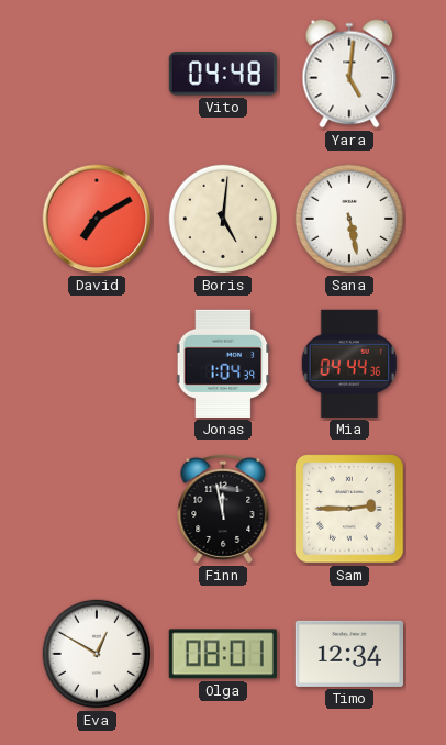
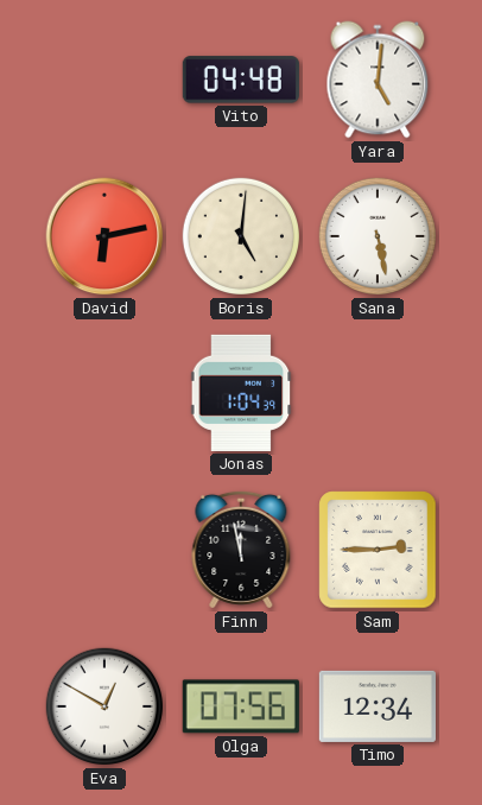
David: 7:10 -> 6:13 (104, 236)
Mia: 04:44 -> none (348, 364)
Olga: 08:01 -> 07:56 (241, 706)
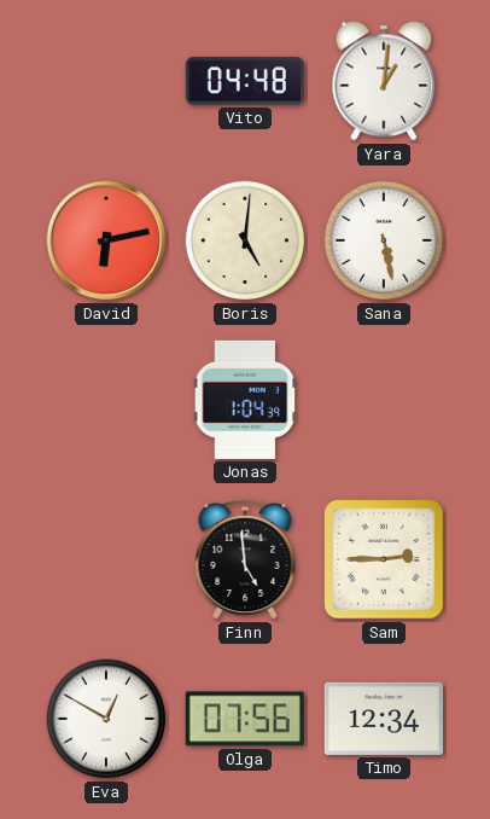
Yara: 5:01 -> 1:01 (384, 81)
Finn: 11:58 -> 4:59 (245, 559)
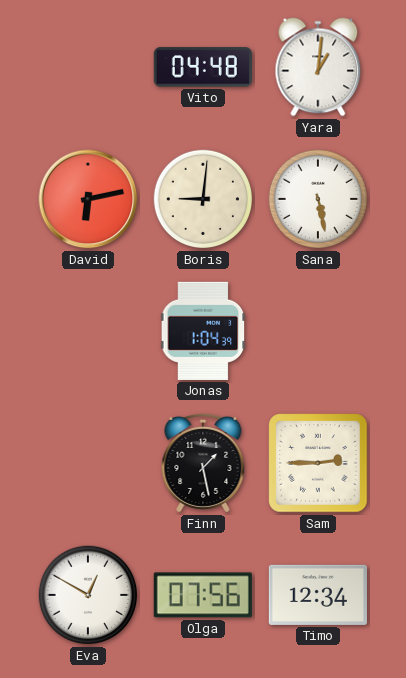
Boris: 5:01 -> 9:01 (203, 199)
Finn: 4:59 -> 1:28 (203, 463)
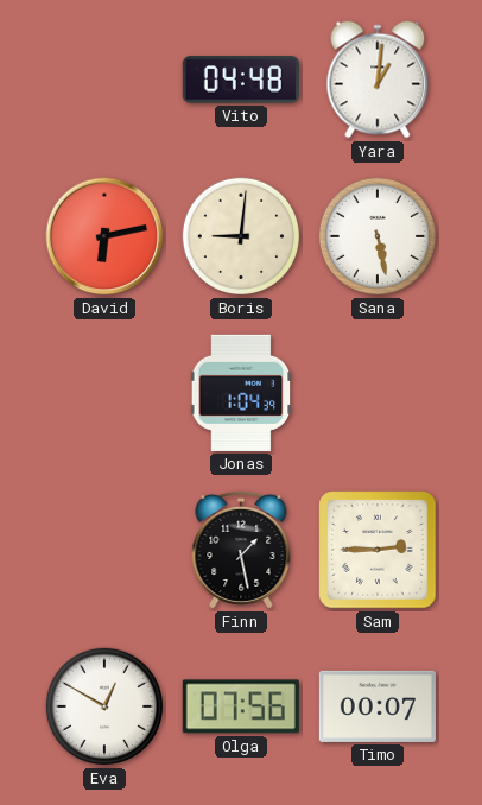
Timo: 12:34 -> 00:07 (378, 706)
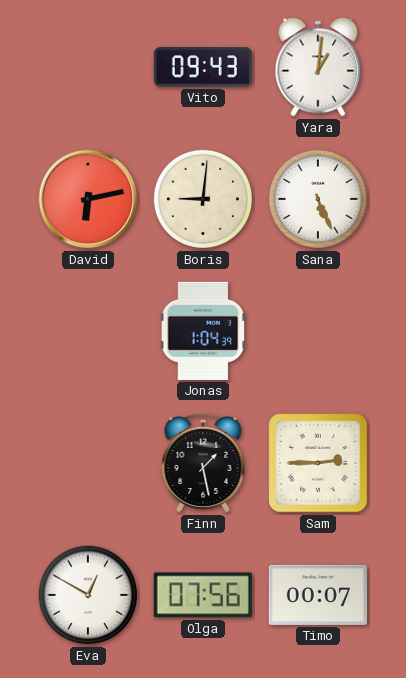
Vito: 04:48 -> 09:43 (203, 67)
Sana: 5:28 -> 5:26 (318, 199)
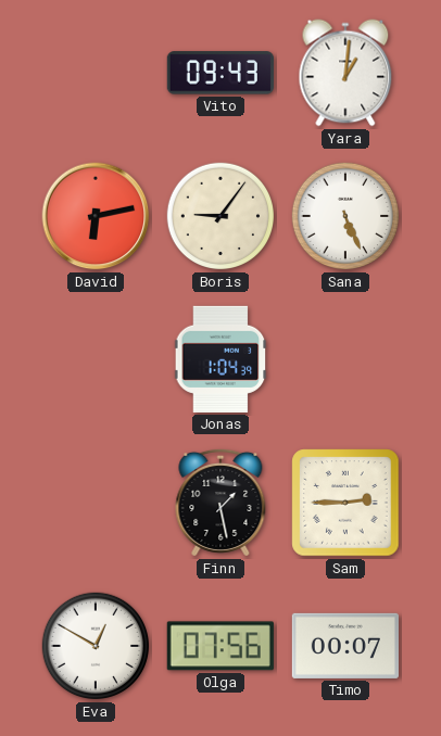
Boris: 9:01 -> 9:06 (220, 216)
